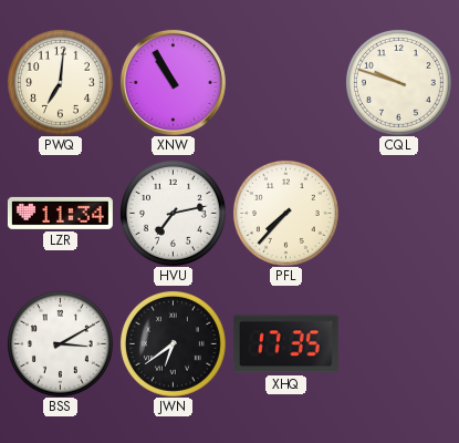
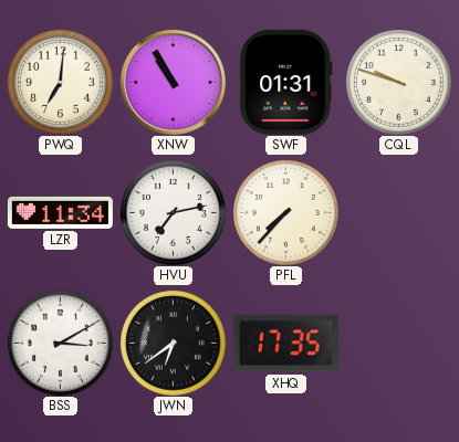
SWF: none -> 01:31 (286, 82)
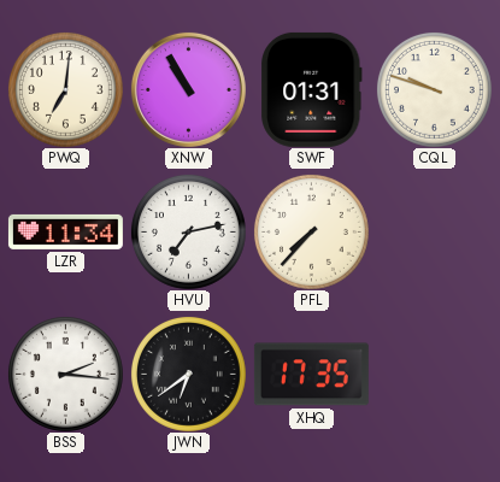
BSS: 3:10 -> 2:16 (65, 374)
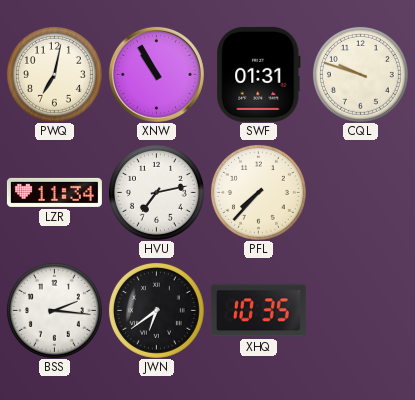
PWQ: 7:01 -> 7:02 (54, 74)
XHQ: 17:35 -> 10:35 (258, 311)
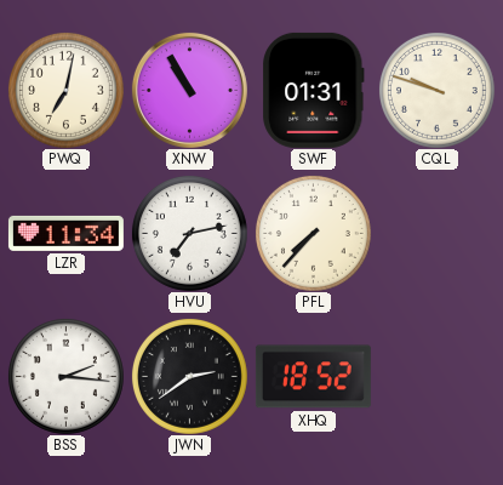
JWN: 6:39 -> 2:39 (189, 376)
XHQ: 10:35 -> 18:52 (313, 377)
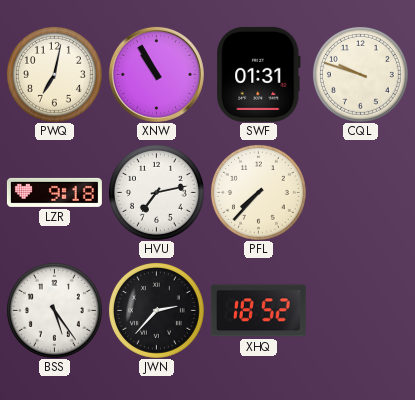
LZR: 11:34 -> 9:18 (54, 192)
BSS: 2:16 -> 5:24 (54, 310)
JWN: 2:39 -> 2:37 (156, 310)
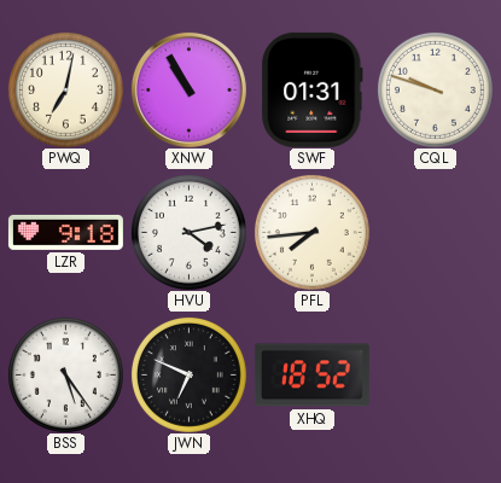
HVU: 7:13 -> 4:13 (188, 232)
PFL: 7:37 -> 7:44 (311, 232)
JWN: 2:37 -> 6:49 (188, 374)
